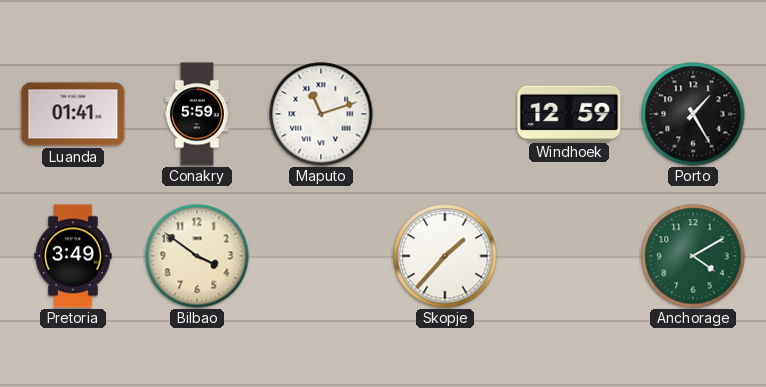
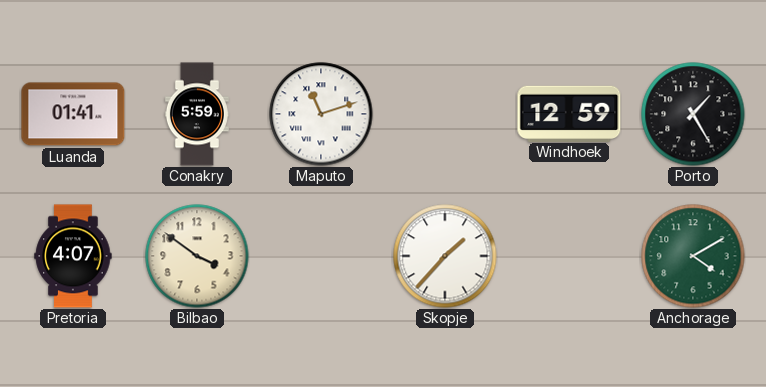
Pretoria: 3:49 -> 4:07 (73, 256)
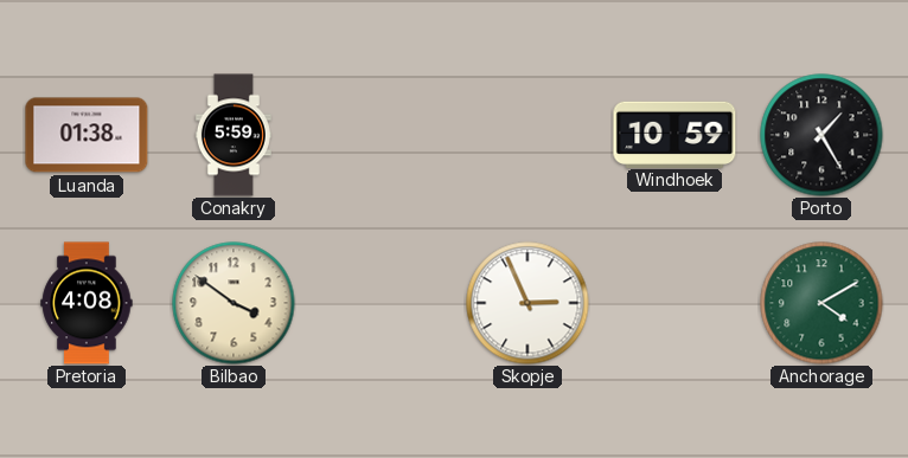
Luanda: 01:41 -> 01:38 (87, 135)
Maputo: 11:12 -> none (321, 114)
Windhoek: 12:59 -> 10:59 (674, 134)
Pretoria: 4:07 -> 4:08 (87, 303)
Skopje: 1:37 -> 2:56 (527, 303)
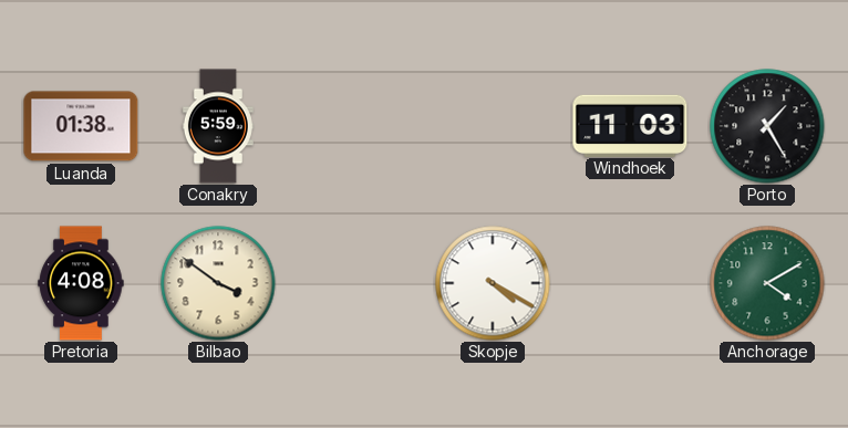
Windhoek: 10:59 -> 11:03 (630, 125)
Skopje: 2:56 -> 4:20 (493, 283)
